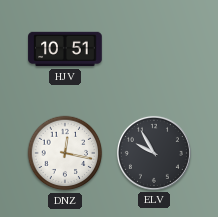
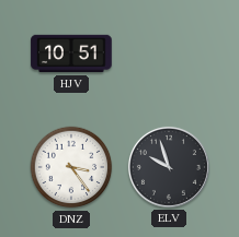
DNZ: 12:17 -> 3:24 (71, 167)
ELV: 9:55 -> 9:57 (169, 167)
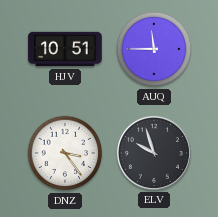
AUQ: none -> 11:45 (154, 49)
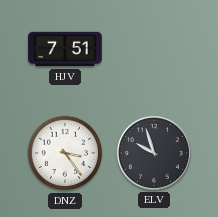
HJV: 10:51 -> 7:51 (65, 49)
AUQ: 11:45 -> none (154, 49)
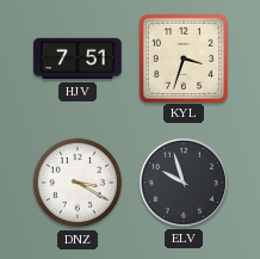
KYL: none -> 3:33 (182, 57)
DNZ: 3:24 -> 3:20 (78, 183)
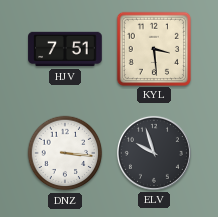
KYL: 3:33 -> 3:29 (153, 48)
DNZ: 3:20 -> 3:16 (65, 153)
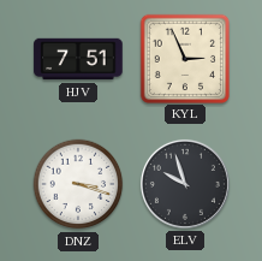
KYL: 3:29 -> 2:56 (184, 58)
DNZ: 3:16 -> 3:18 (78, 184)
